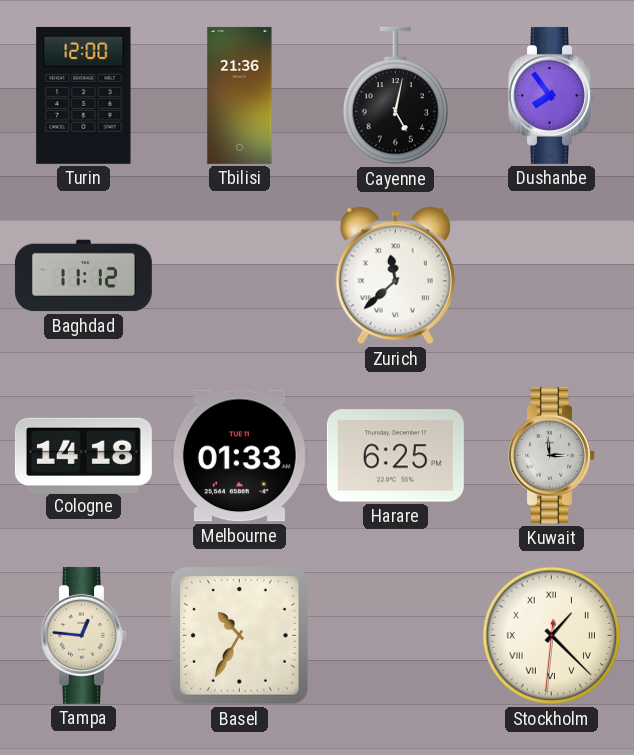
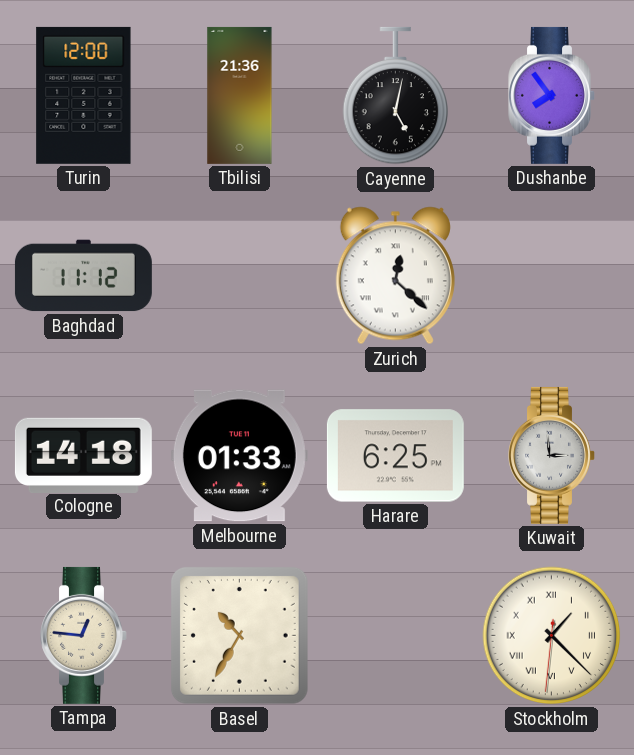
Zurich: 11:38 -> 12:22 (395, 276)
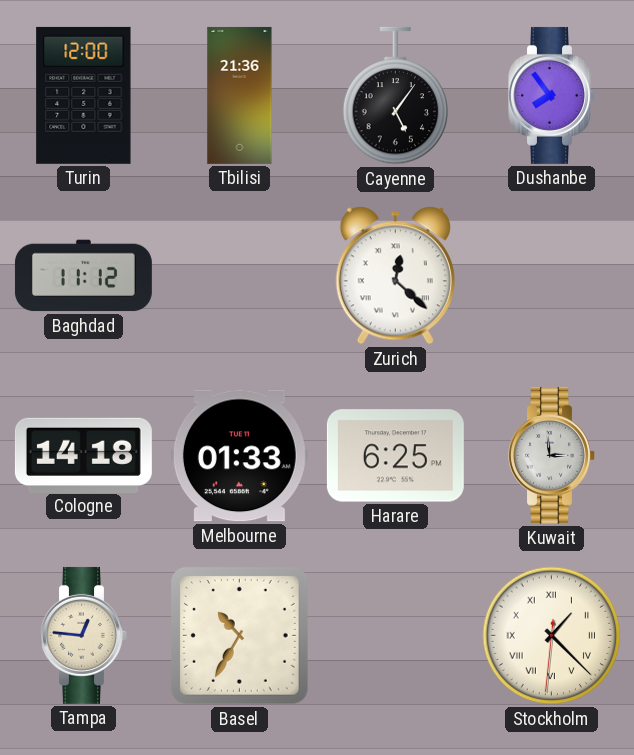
Cayenne: 5:02 -> 5:06 (395, 96)
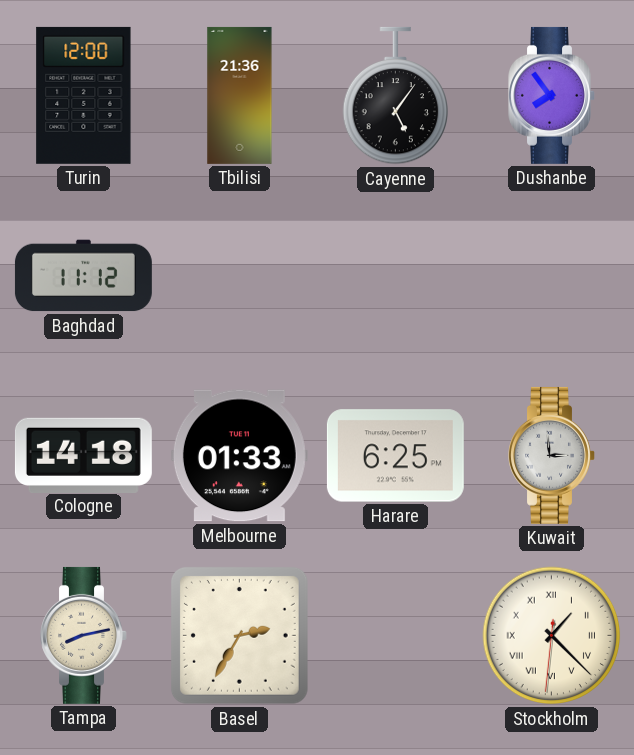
Zurich: 12:22 -> none (395, 276)
Tampa: 12:46 -> 8:13 (84, 635)
Basel: 10:35 -> 2:35 (239, 635)
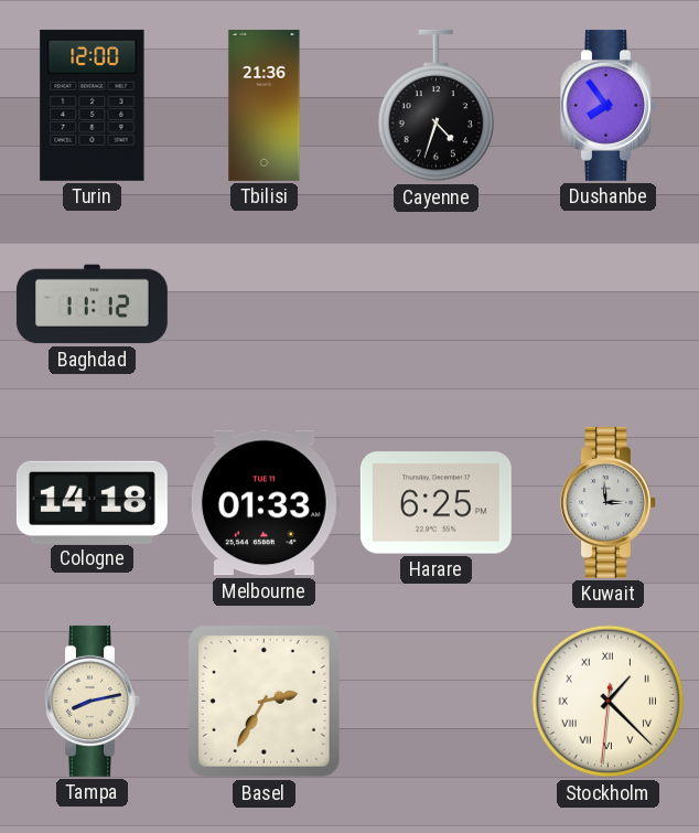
Cayenne: 5:06 -> 4:33 (435, 106)
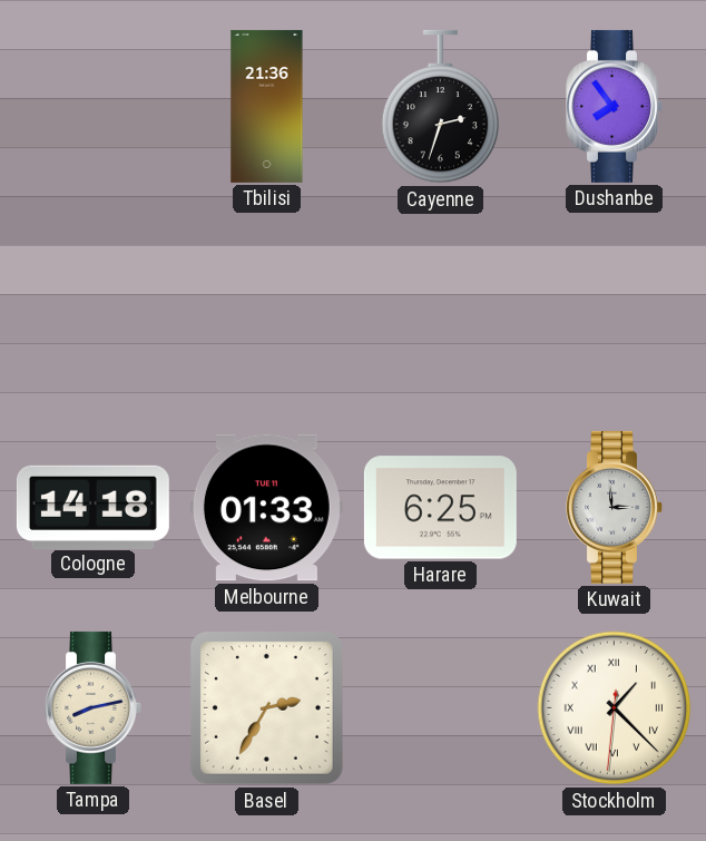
Turin: 12:00 -> none (93, 105)
Cayenne: 4:33 -> 2:33 (440, 107)
Baghdad: 11:12 -> none (92, 305)
